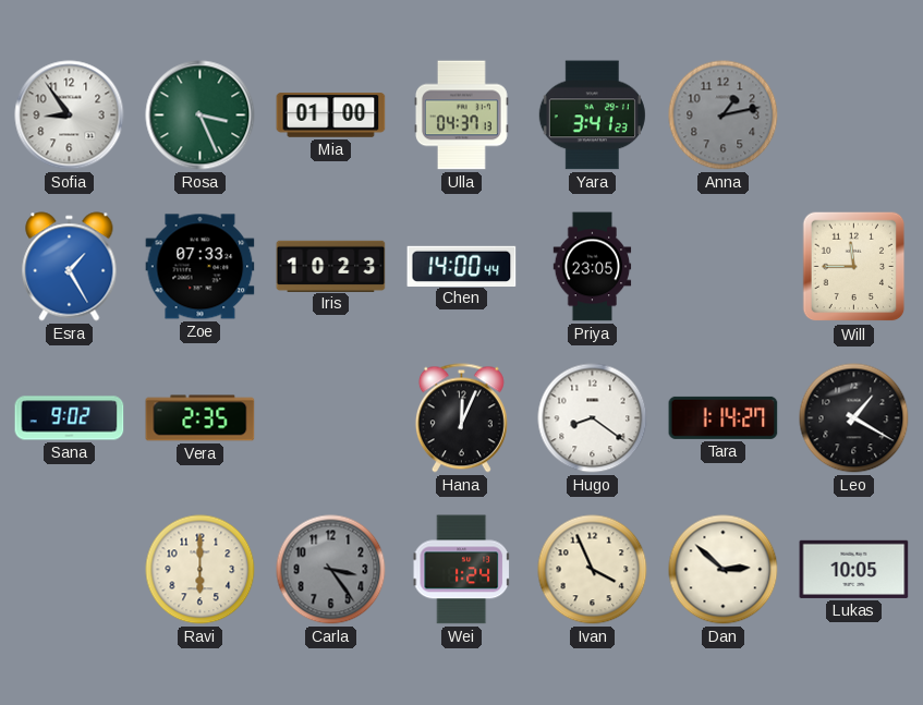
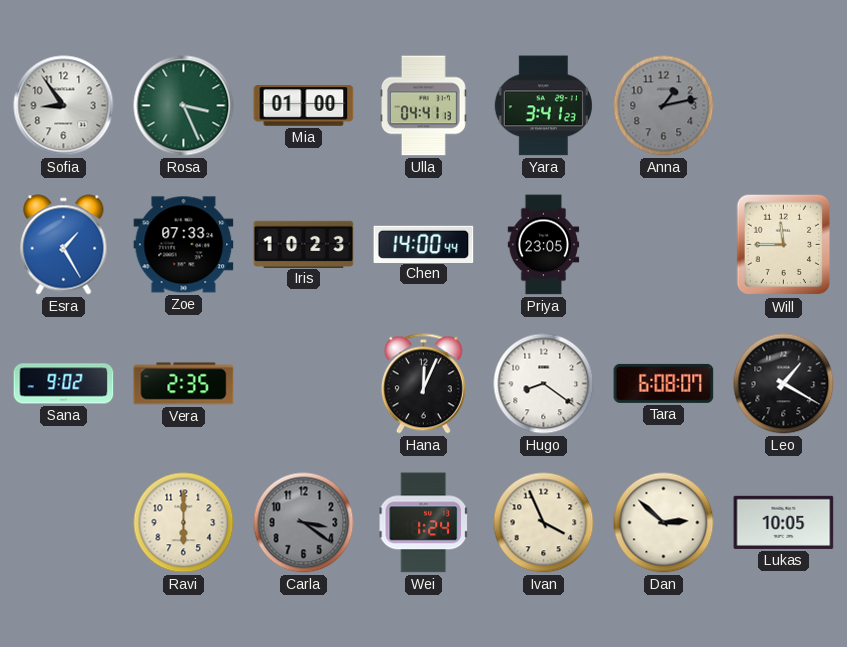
Ulla: 04:37 -> 04:41 (424, 106)
Tara: 1:14 -> 6:08 (664, 383)
Carla: 3:24 -> 3:21 (304, 523)
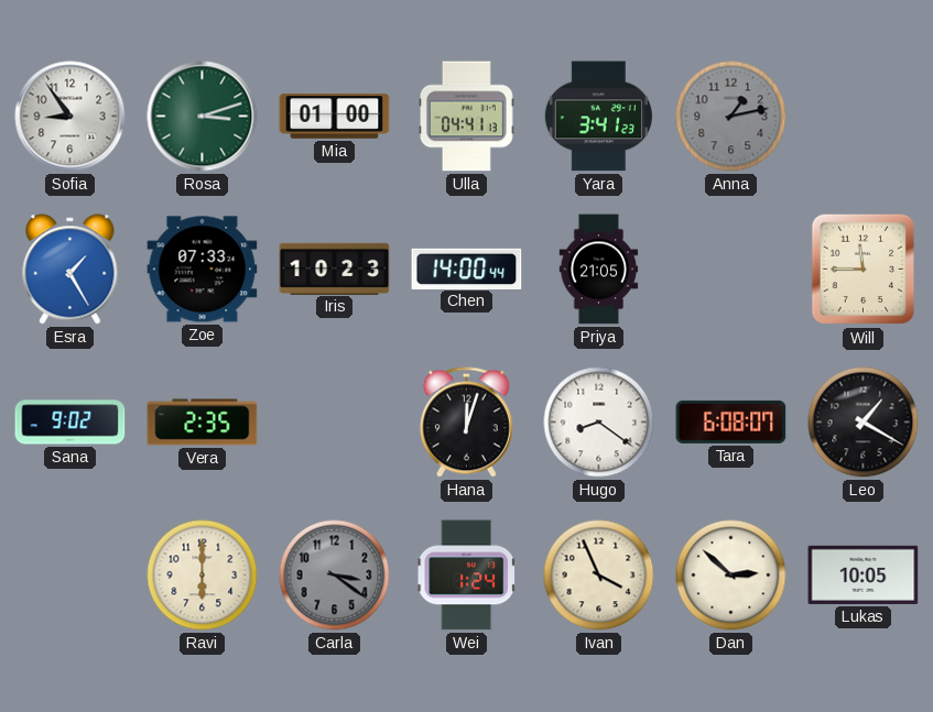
Rosa: 3:26 -> 3:12 (203, 117)
Priya: 23:05 -> 21:05 (599, 270)
Hana: 12:04 -> 12:03 (466, 423)
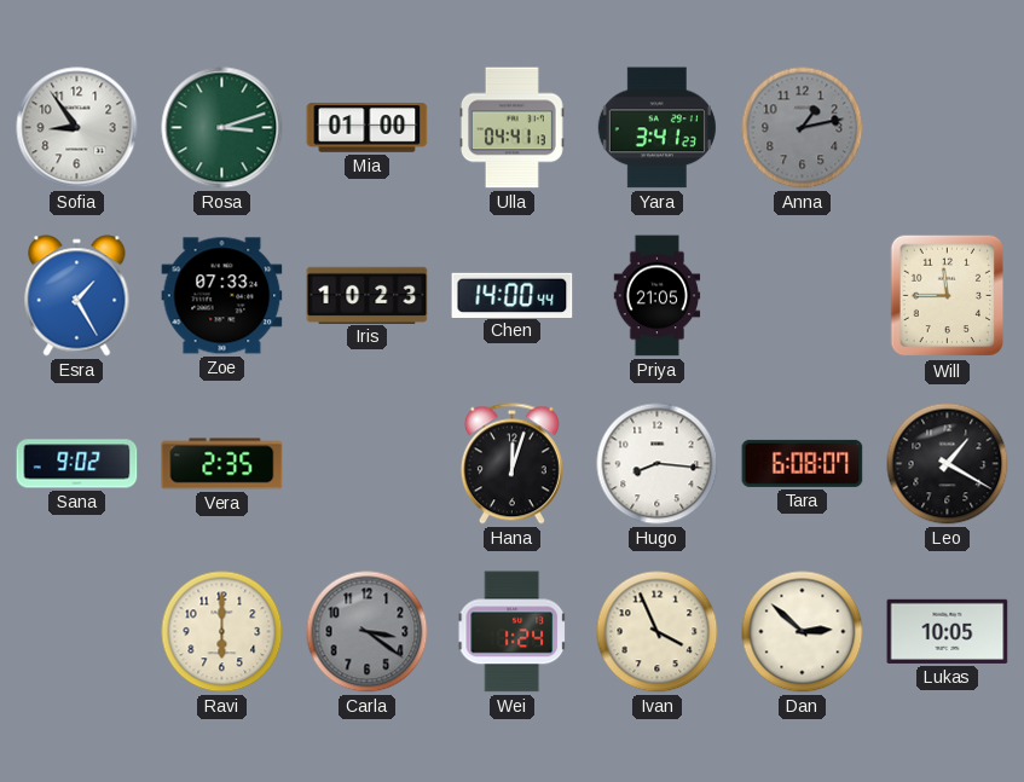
Hugo: 8:21 -> 8:16 (658, 464)
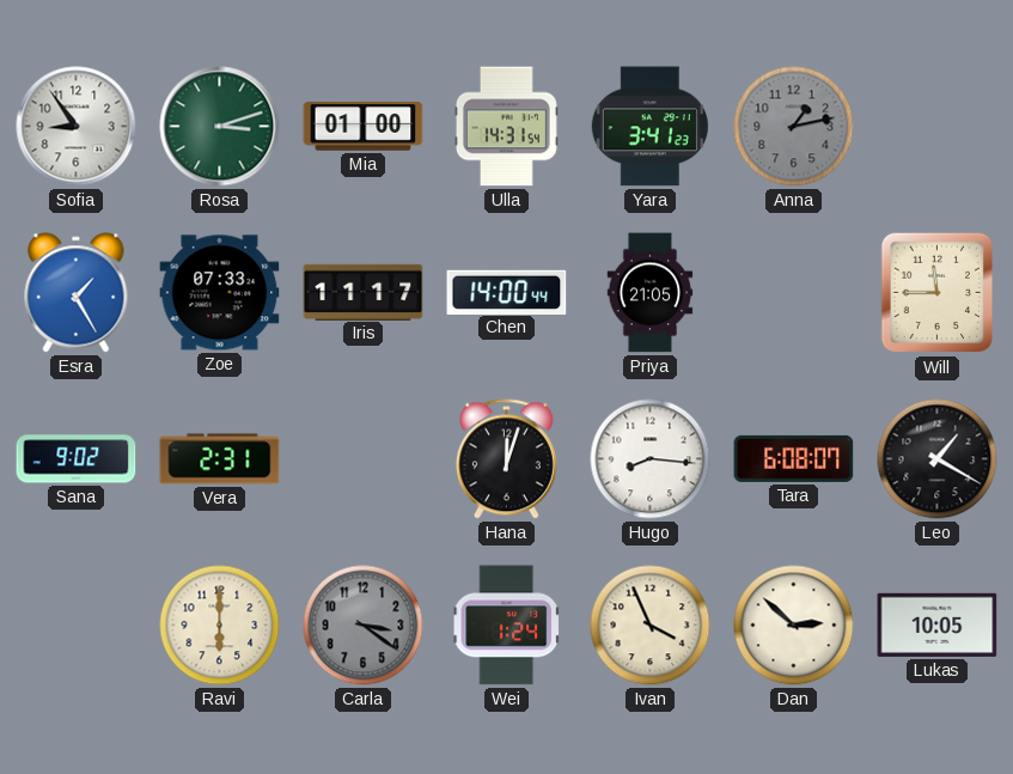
Ulla: 04:41 -> 14:31 (507, 127)
Iris: 10:23 -> 11:17 (364, 292)
Vera: 2:35 -> 2:31 (220, 459)
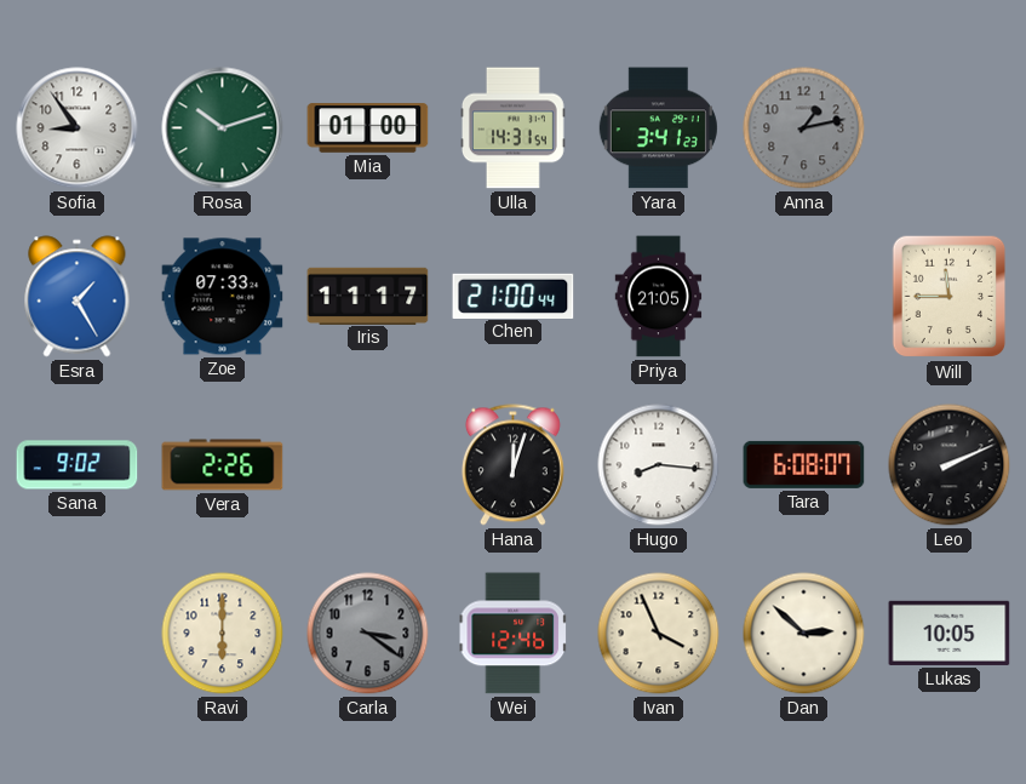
Rosa: 3:12 -> 10:12 (223, 128)
Chen: 14:00 -> 21:00 (514, 296)
Vera: 2:31 -> 2:26 (223, 465)
Leo: 1:20 -> 2:11 (950, 465)
Wei: 1:24 -> 12:46 (512, 634)
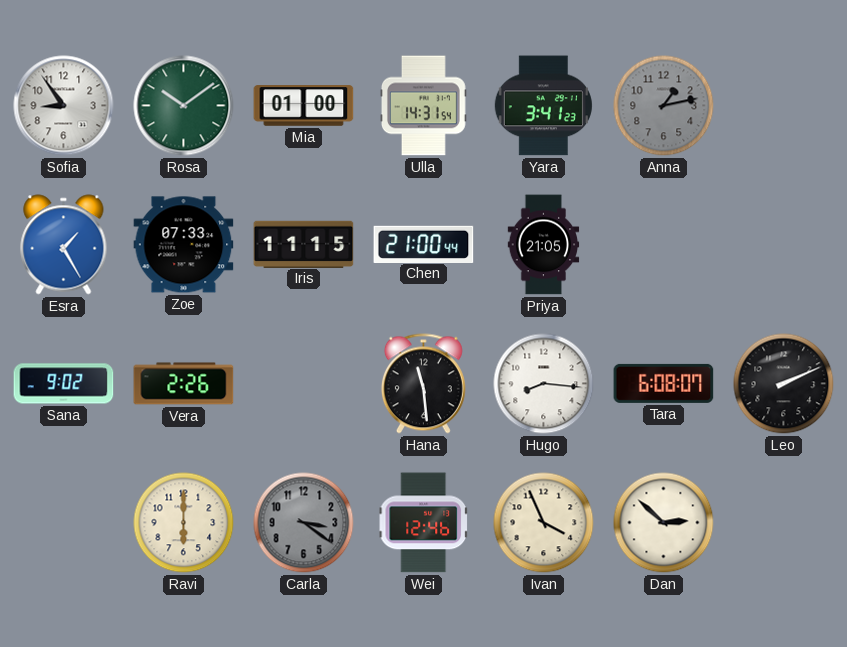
Rosa: 10:12 -> 10:09 (184, 106)
Iris: 11:17 -> 11:15 (304, 244)
Will: 11:45 -> none (950, 297)
Hana: 12:03 -> 11:29 (423, 384)
Lukas: 10:05 -> none (950, 633)
